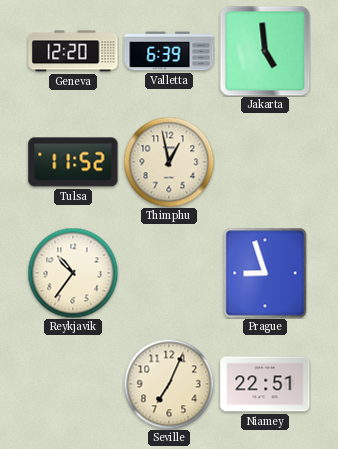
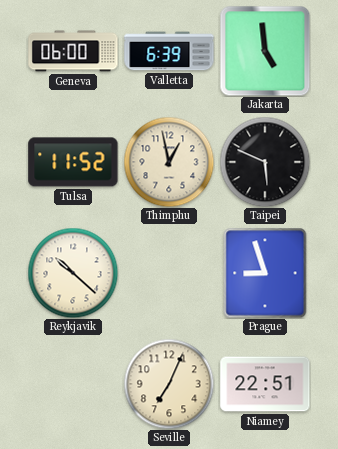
Geneva: 12:20 -> 06:00 (73, 51)
Taipei: none -> 5:49 (265, 162)
Reykjavik: 10:36 -> 10:22 (73, 273)
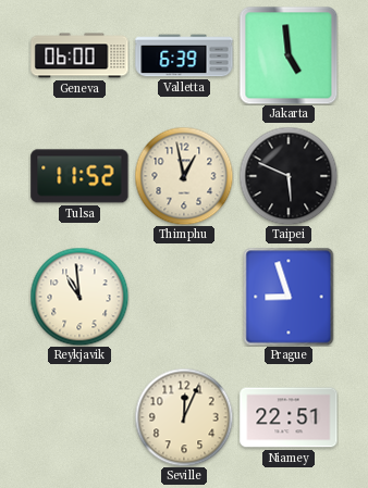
Reykjavik: 10:22 -> 10:59 (79, 297)
Seville: 7:04 -> 12:04 (184, 417)
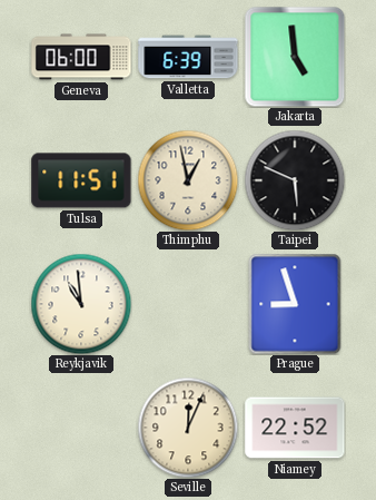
Tulsa: 11:52 -> 11:51 (81, 180)
Niamey: 22:51 -> 22:52 (295, 428)
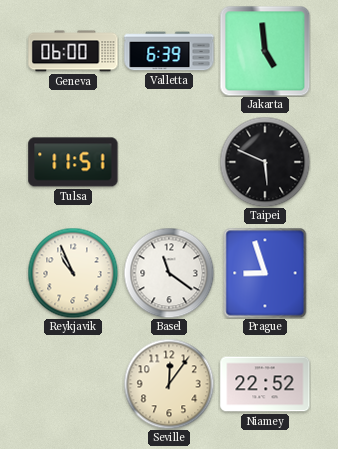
Thimphu: 12:58 -> none (188, 180)
Reykjavik: 10:59 -> 10:56 (73, 273)
Basel: none -> 11:21 (169, 273)
Seville: 12:04 -> 12:06 (169, 384)
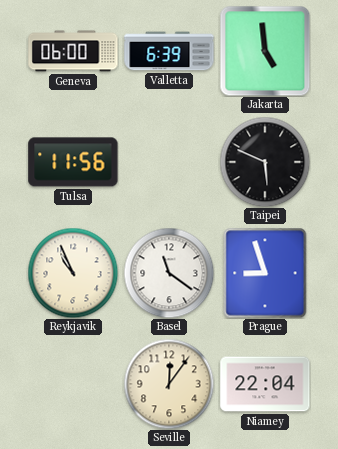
Tulsa: 11:51 -> 11:56 (73, 162)
Niamey: 22:52 -> 22:04 (265, 384)
